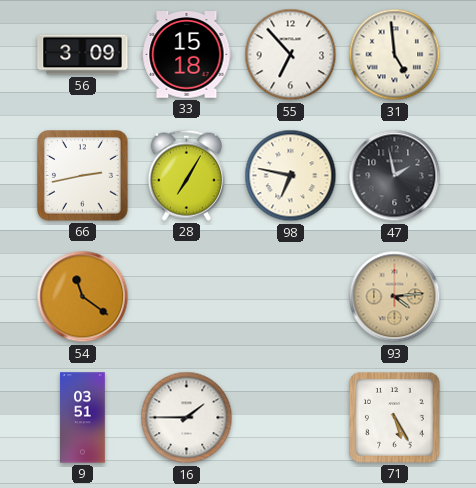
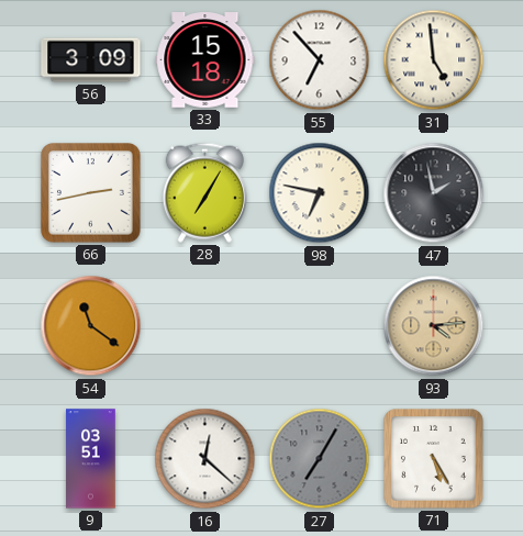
16: 1:45 -> 12:22 (205, 459)
27: none -> 7:05 (320, 459)
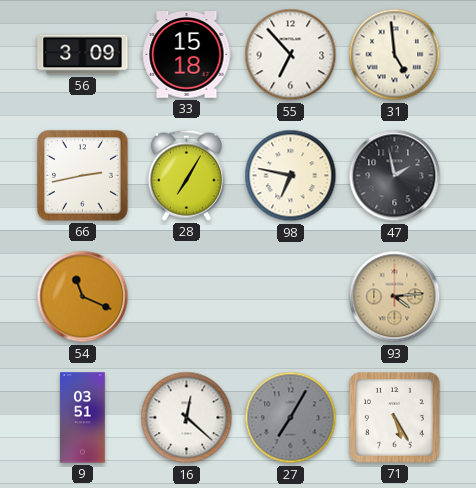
54: 11:21 -> 11:19 (83, 297)
